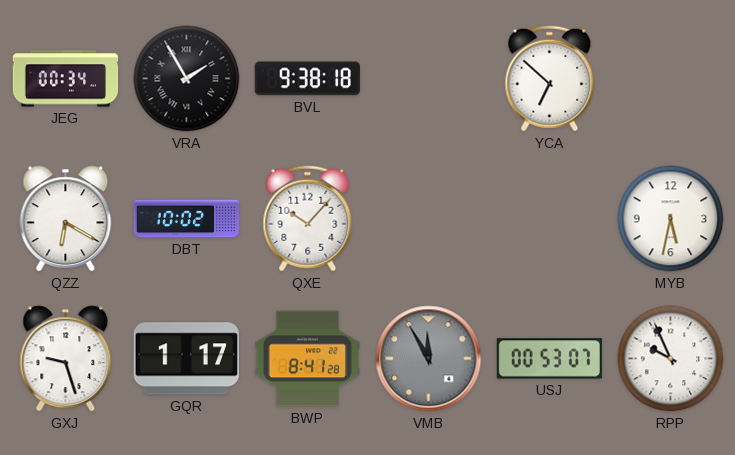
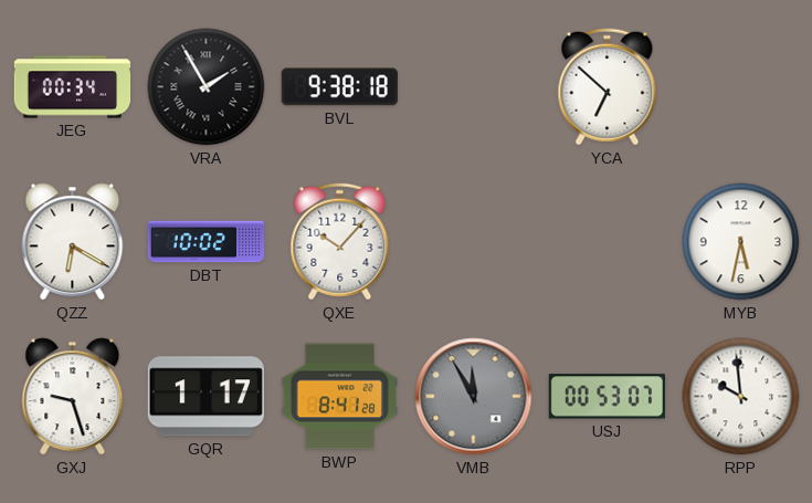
RPP: 9:56 -> 9:59 (741, 397)
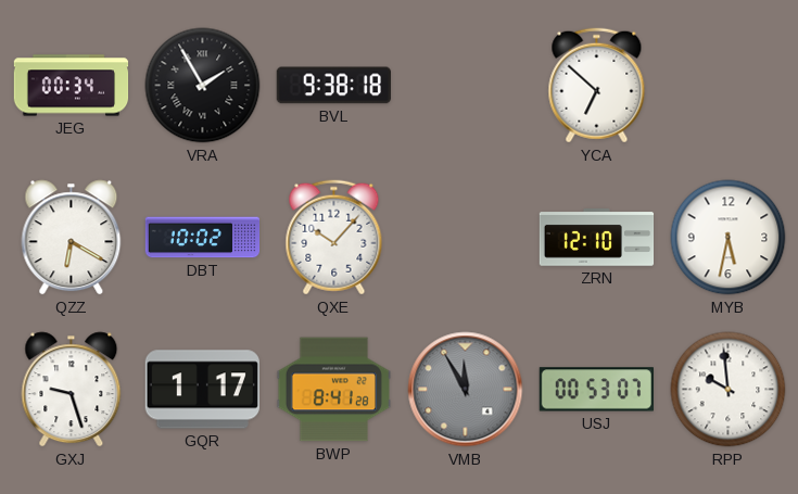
ZRN: none -> 12:10 (597, 238)
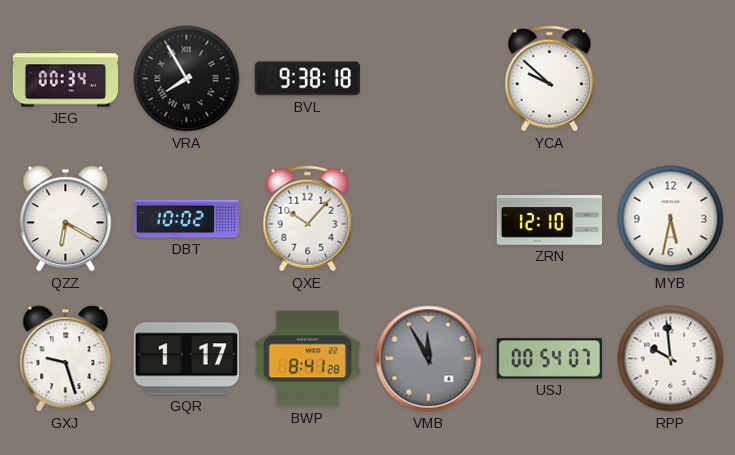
VRA: 1:55 -> 7:55 (187, 79)
YCA: 6:52 -> 9:52 (550, 79)
USJ: 00:53 -> 00:54 (549, 359)
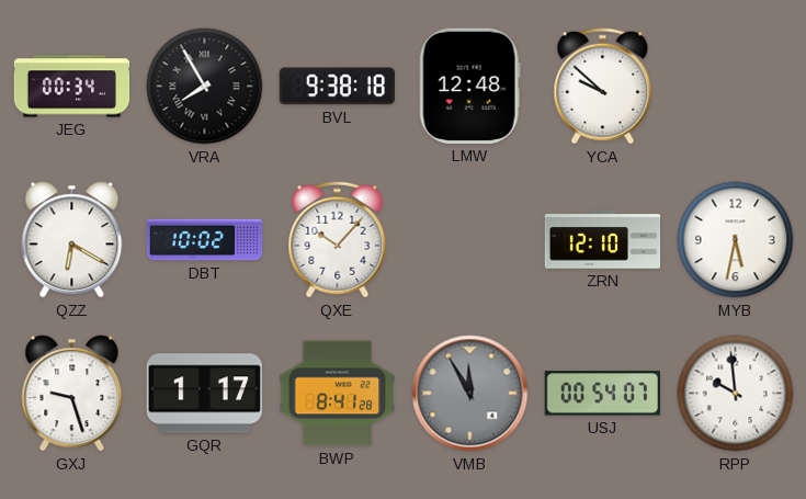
LMW: none -> 12:48 (469, 86)
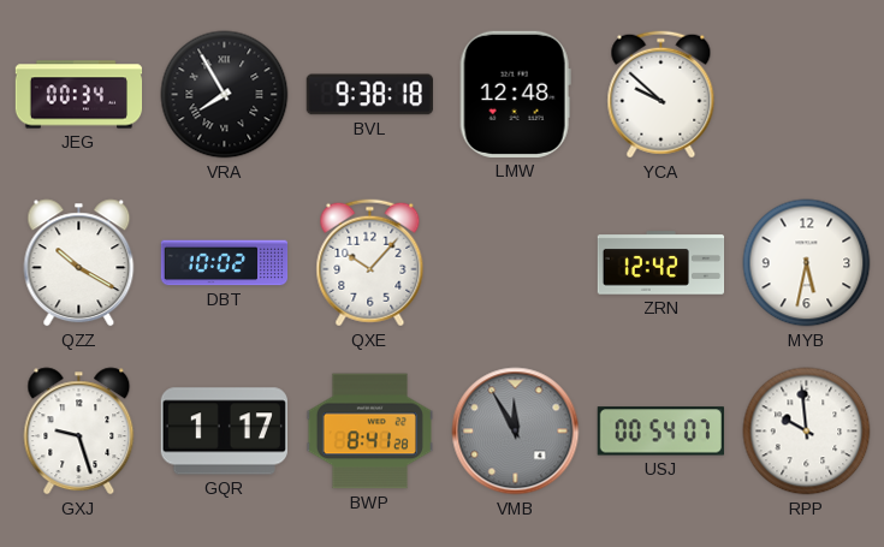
QZZ: 6:20 -> 10:20 (79, 263)
ZRN: 12:10 -> 12:42 (661, 263)
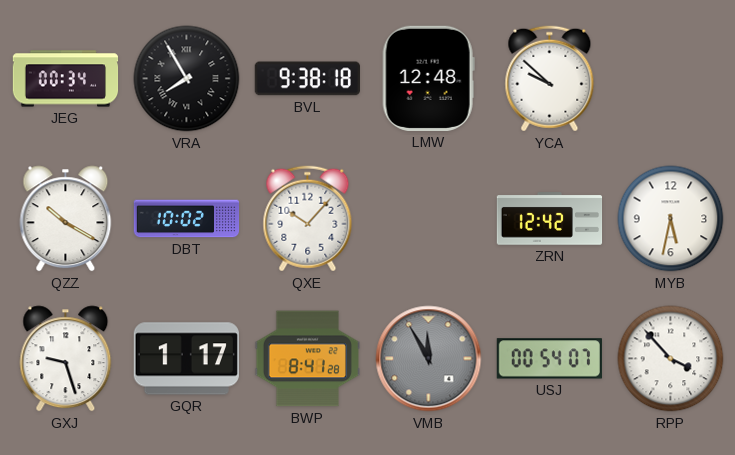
RPP: 9:59 -> 3:53 (671, 359)
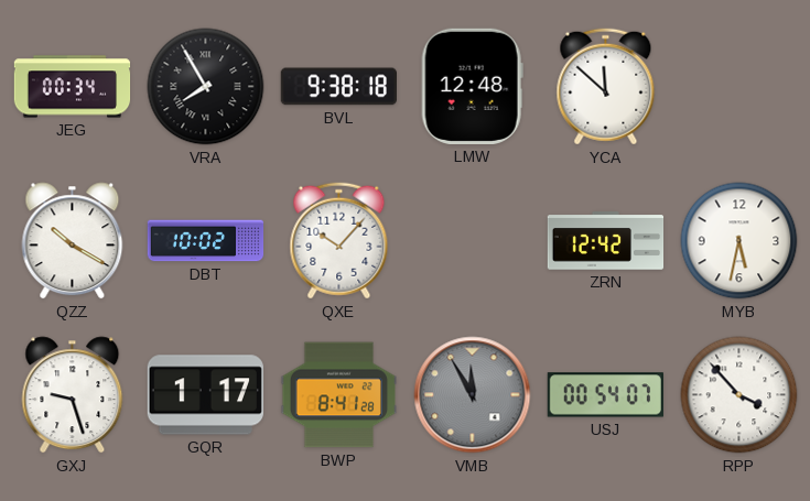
YCA: 9:52 -> 11:52 (606, 87)
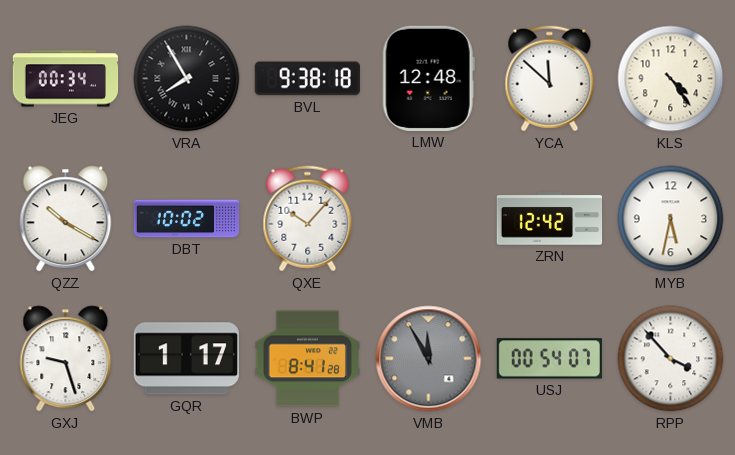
KLS: none -> 4:24 (671, 79)
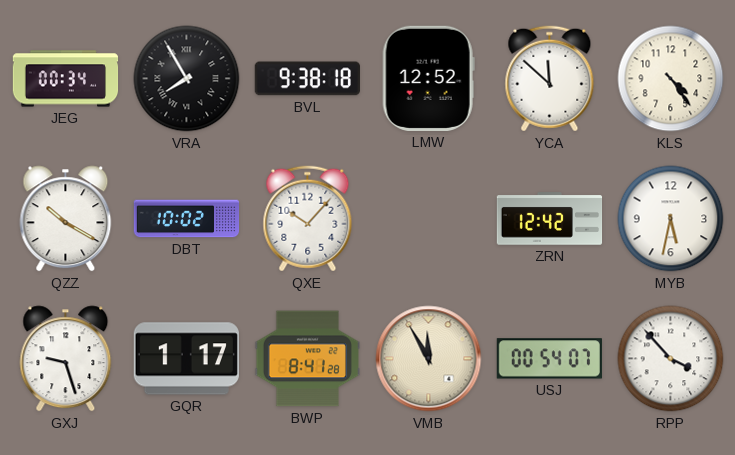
LMW: 12:48 -> 12:52 (428, 78)
VMB dial: grey -> cream (429, 359)
